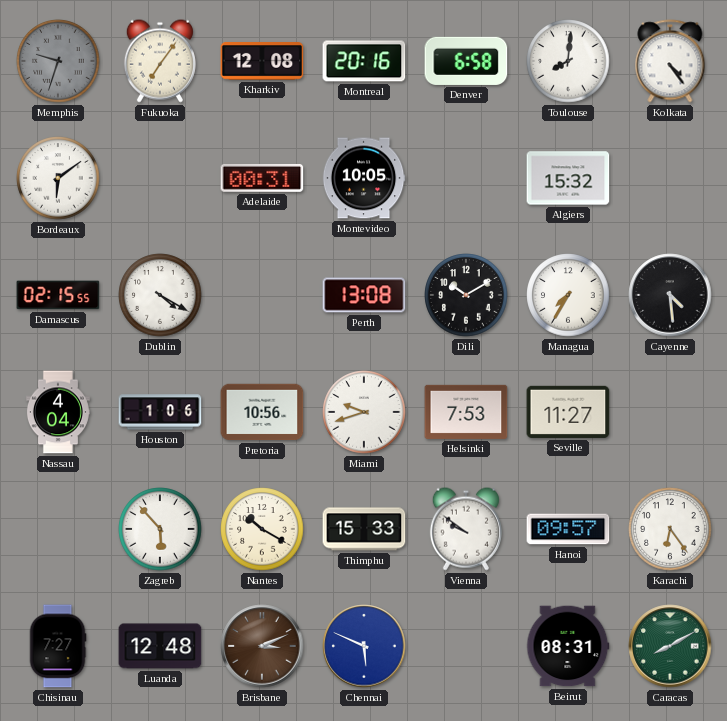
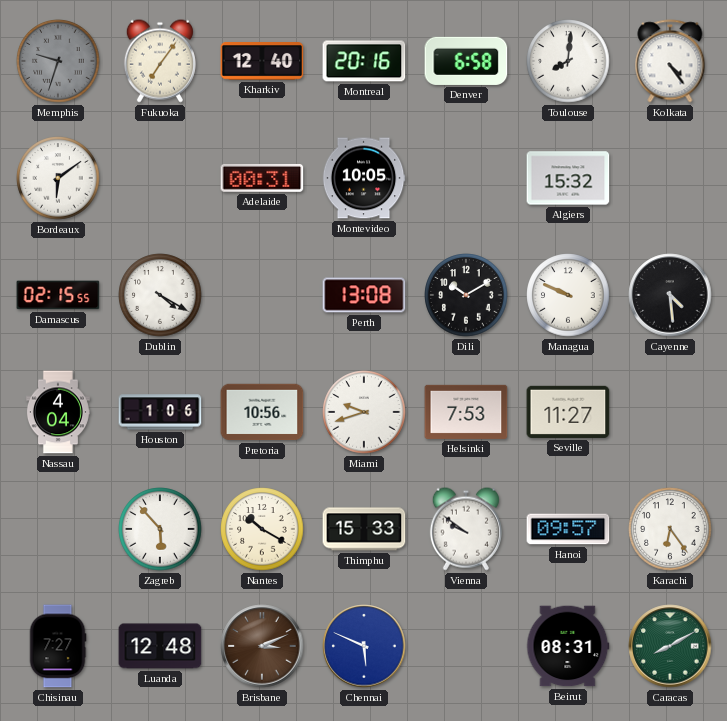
Kharkiv: 12:08 -> 12:40 (262, 61)
Managua: 7:35 -> 9:49 (568, 295)
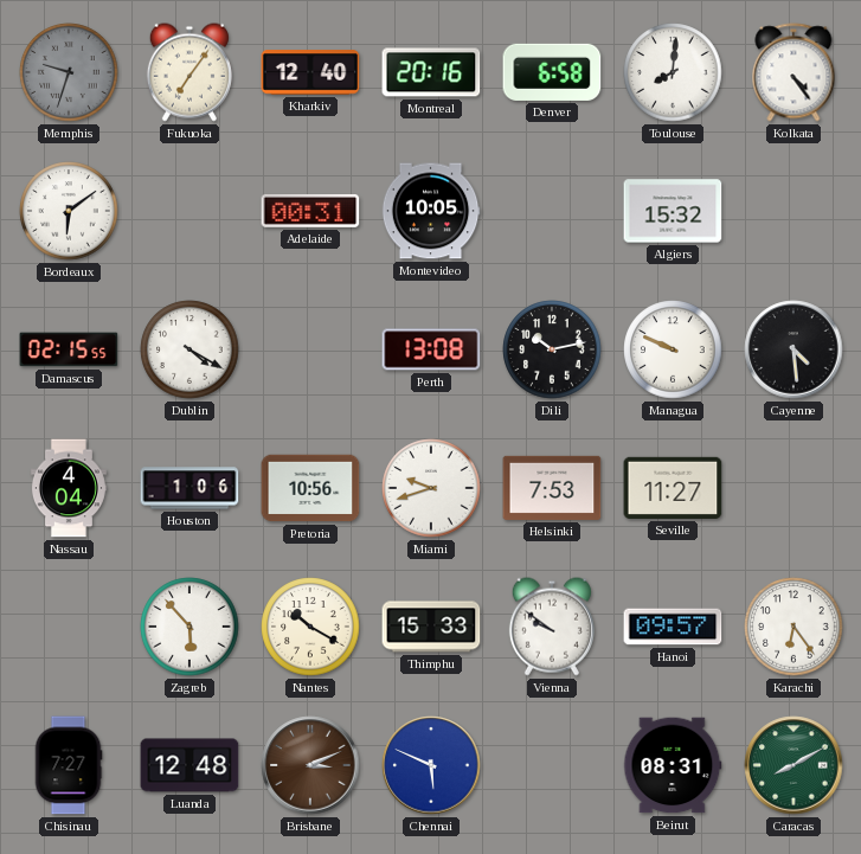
Dili: 10:10 -> 10:13 (552, 349)
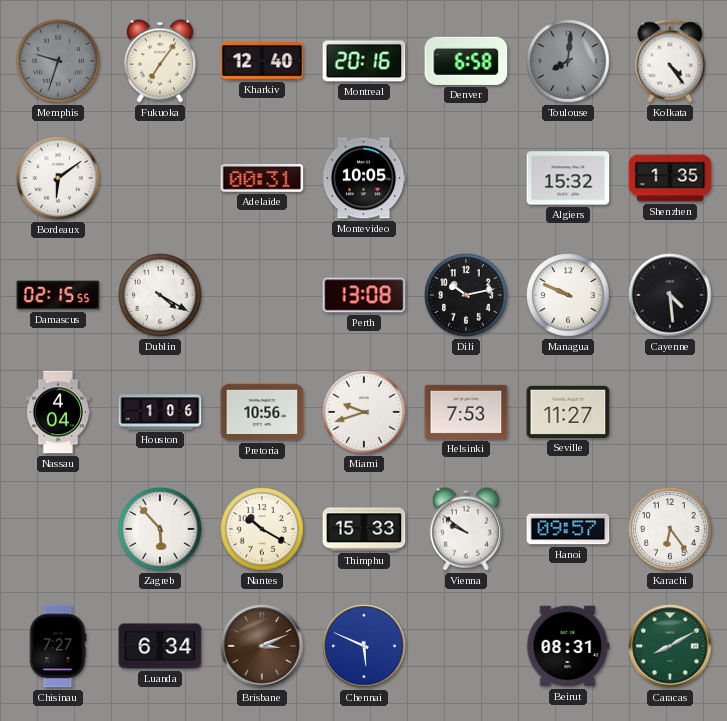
Toulouse dial: white -> grey (568, 61)
Shenzhen: none -> 1:35 (670, 178)
Luanda: 12:48 -> 6:34 (160, 646)
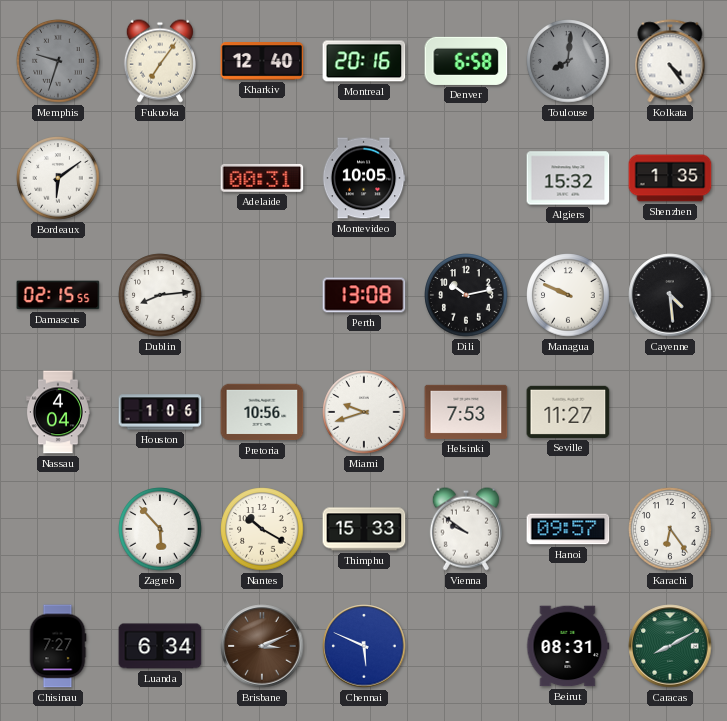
Dublin: 4:20 -> 8:14 (160, 295)
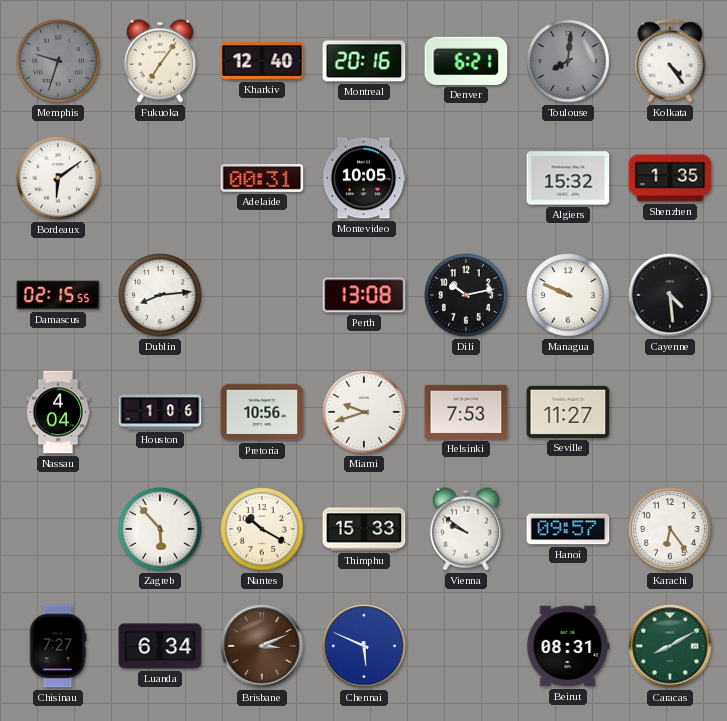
Denver: 6:58 -> 6:21 (466, 61)
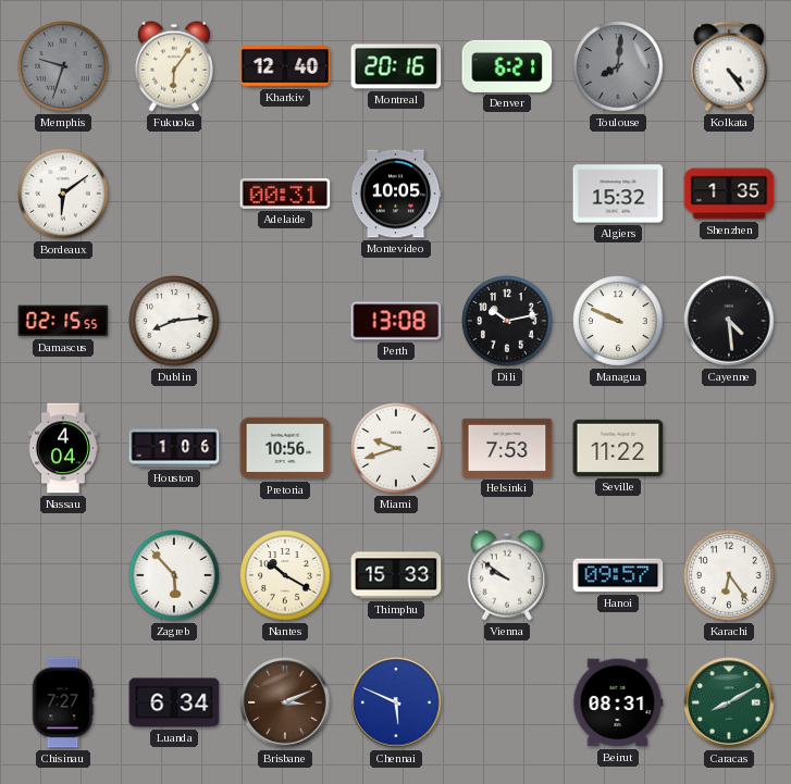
Fukuoka: 7:06 -> 6:06 (174, 66)
Seville: 11:27 -> 11:22 (618, 448)
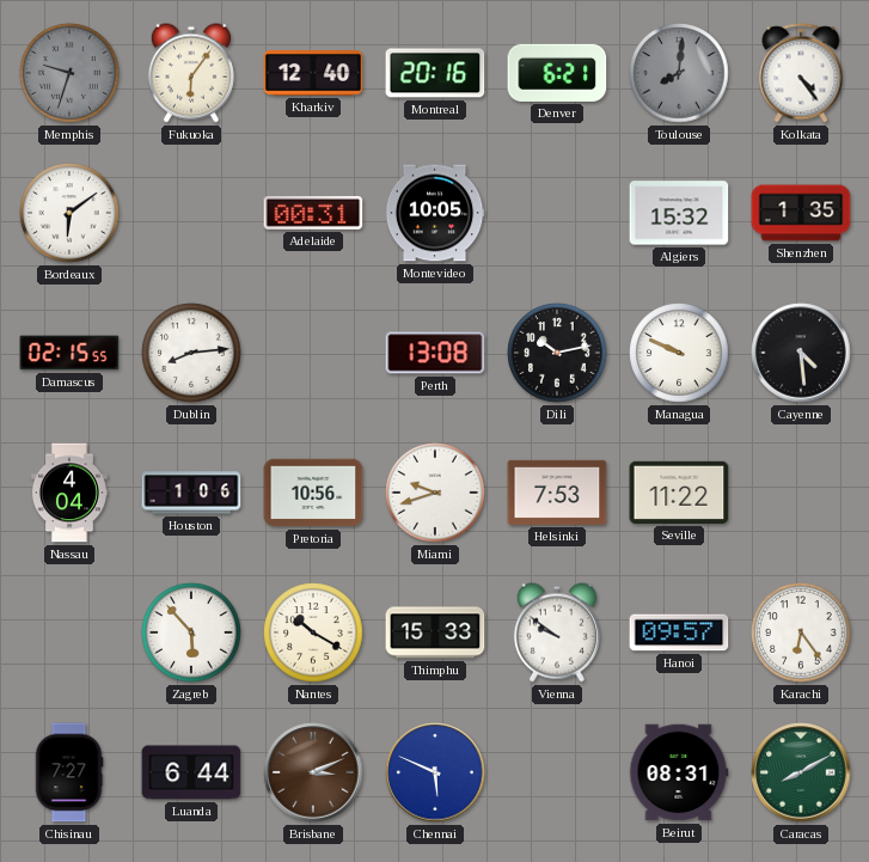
Luanda: 6:34 -> 6:44 (191, 772)
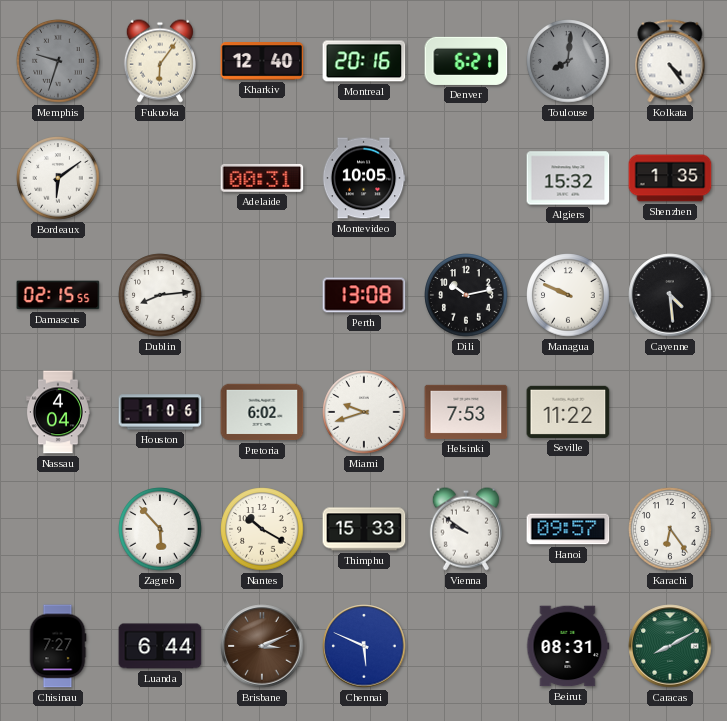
Pretoria: 10:56 -> 6:02 (262, 412)
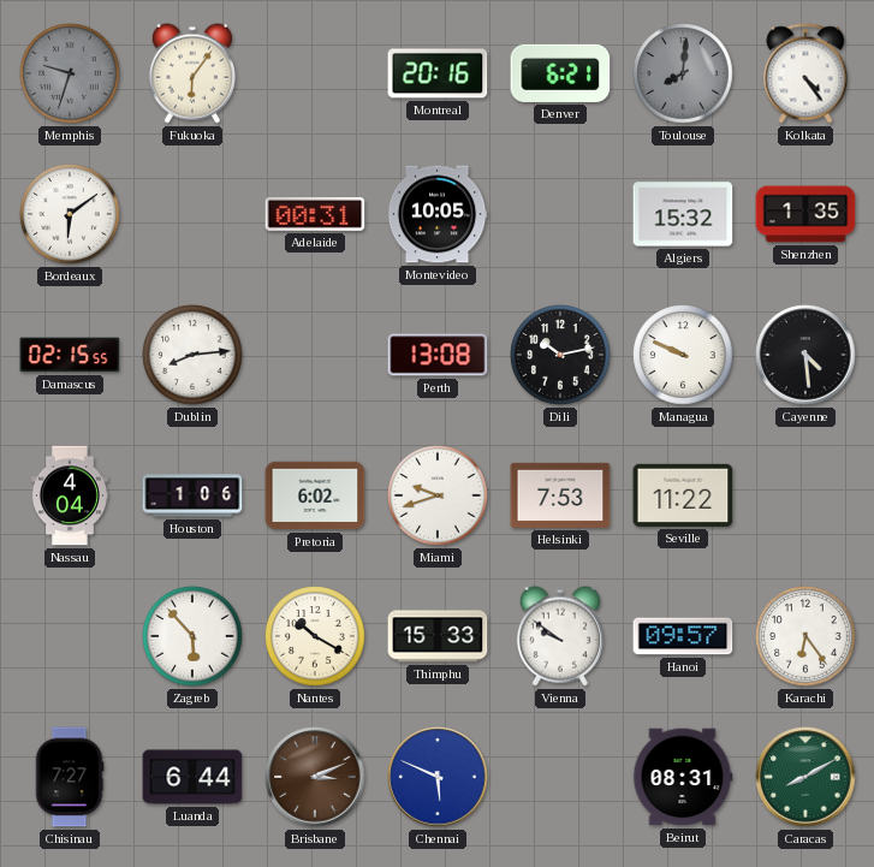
Kharkiv: 12:40 -> none (262, 61)
